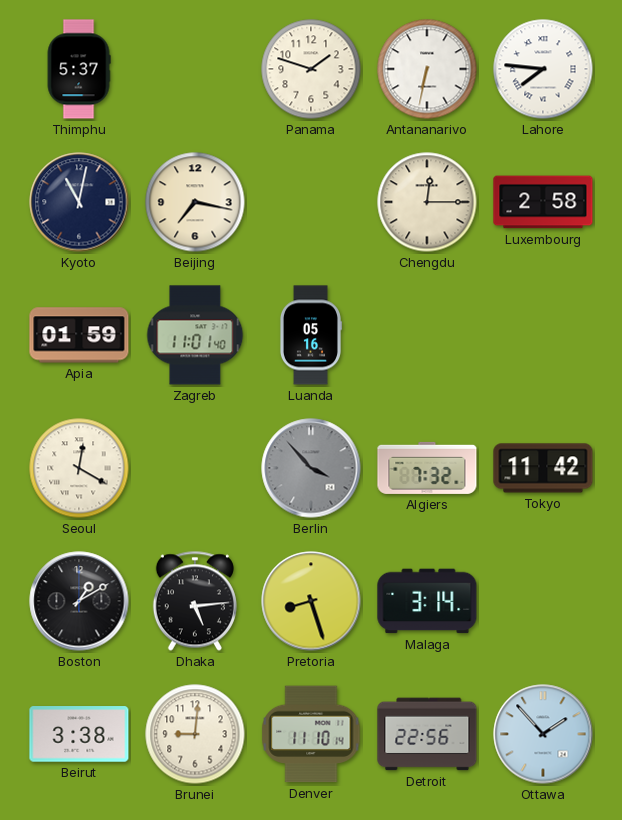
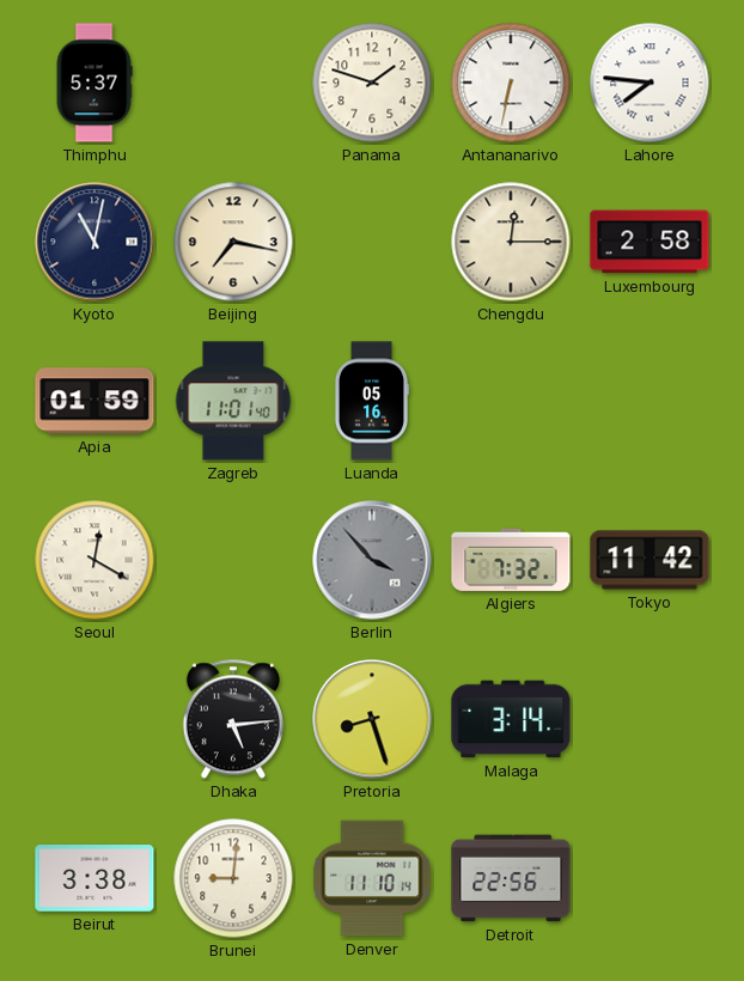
Boston: 1:10 -> none (79, 601)
Ottawa: 1:53 -> none (543, 734)
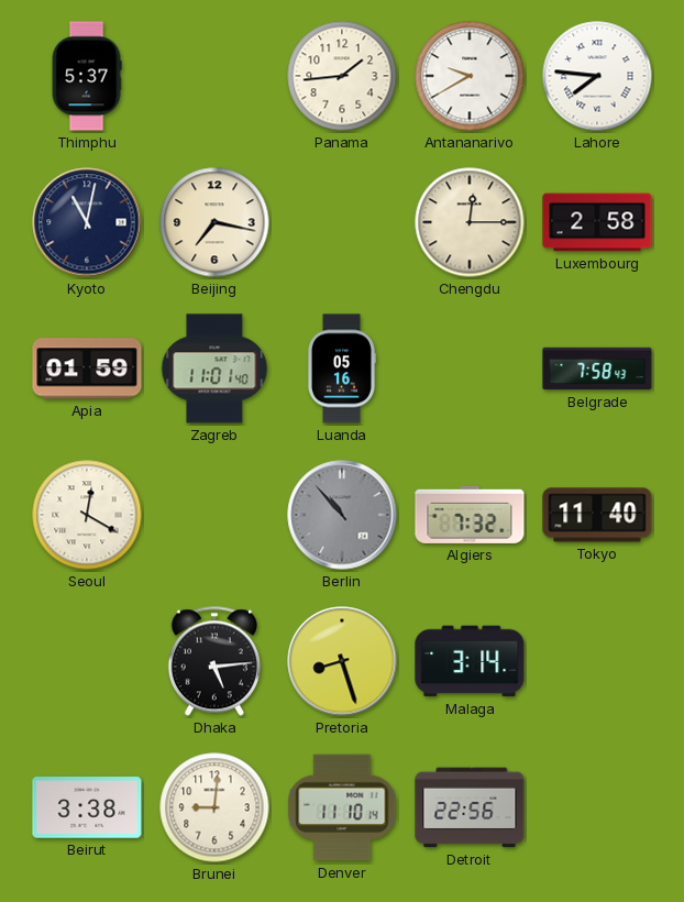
Panama: 1:48 -> 1:44 (342, 76)
Antananarivo: 6:32 -> 9:40 (470, 76)
Belgrade: none -> 7:58 (597, 369)
Berlin: 3:53 -> 10:53 (342, 515)
Tokyo: 11:42 -> 11:40 (597, 515)
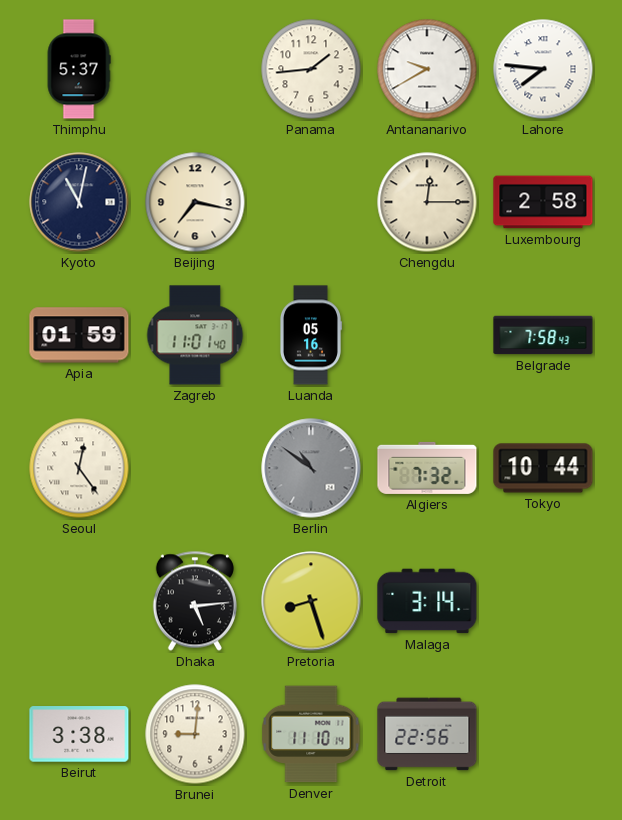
Seoul: 12:20 -> 12:24 (79, 468)
Berlin: 10:53 -> 10:51 (311, 468)
Tokyo: 11:40 -> 10:44 (543, 468)
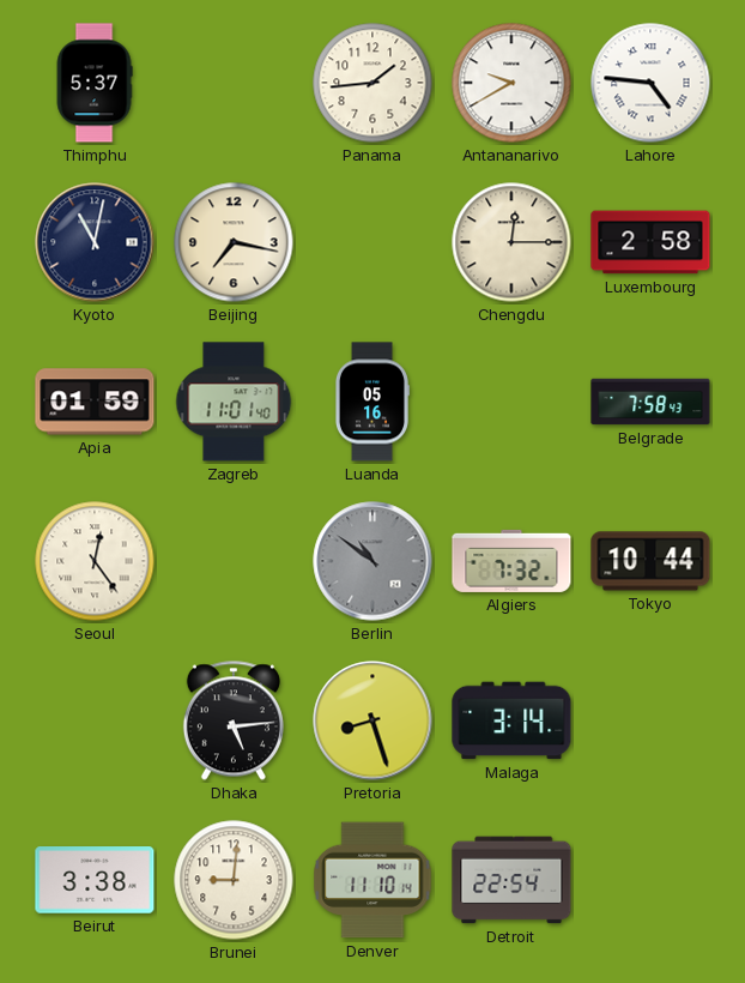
Lahore: 7:46 -> 4:46 (650, 83)
Detroit: 22:56 -> 22:54 (511, 880)
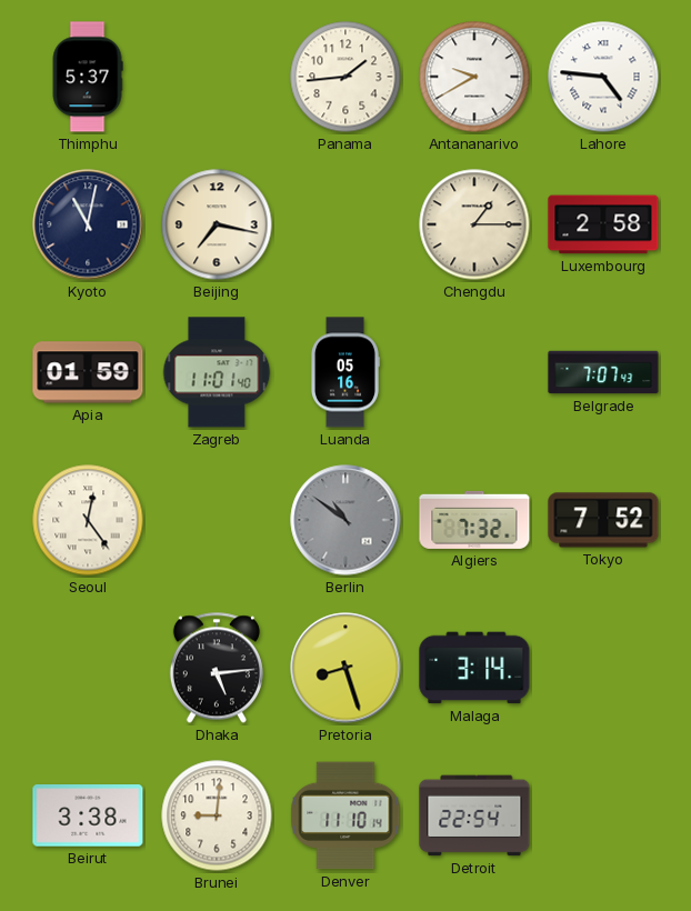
Chengdu: 12:15 -> 1:15 (474, 224)
Belgrade: 7:58 -> 7:07 (603, 372)
Tokyo: 10:44 -> 7:52 (603, 520)
